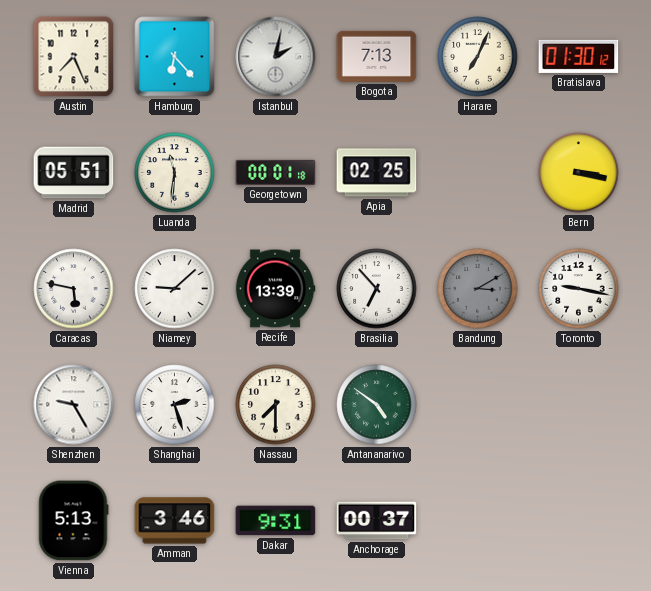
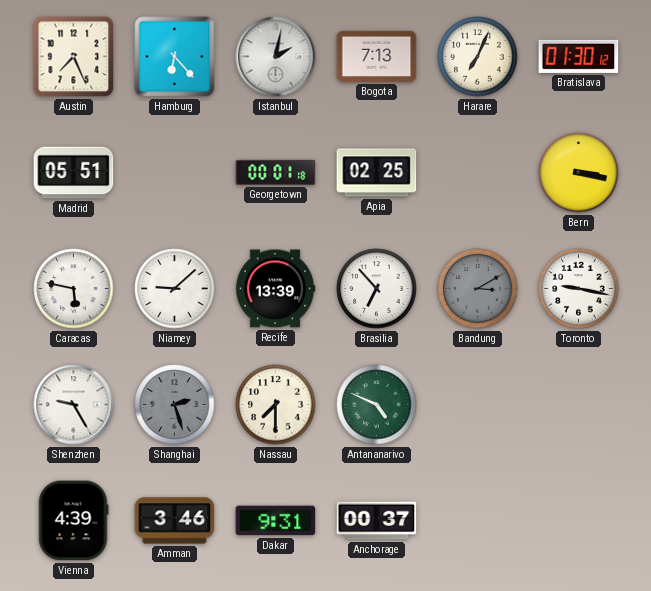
Luanda: 11:31 -> none (175, 173)
Shanghai dial: white -> grey (175, 405)
Antananarivo: 4:51 -> 4:49 (377, 405)
Vienna: 5:13 -> 4:39 (73, 521)
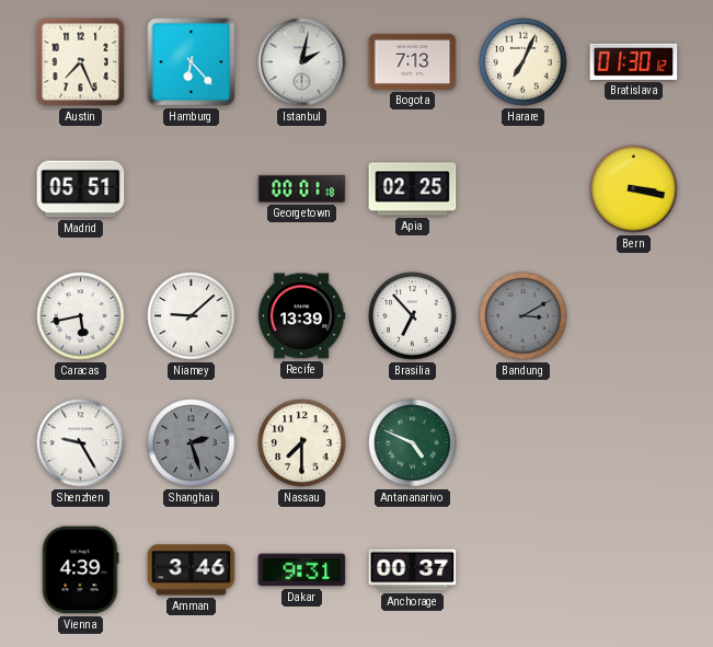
Caracas: 5:47 -> 5:43 (81, 316)
Toronto: 9:17 -> none (579, 289)
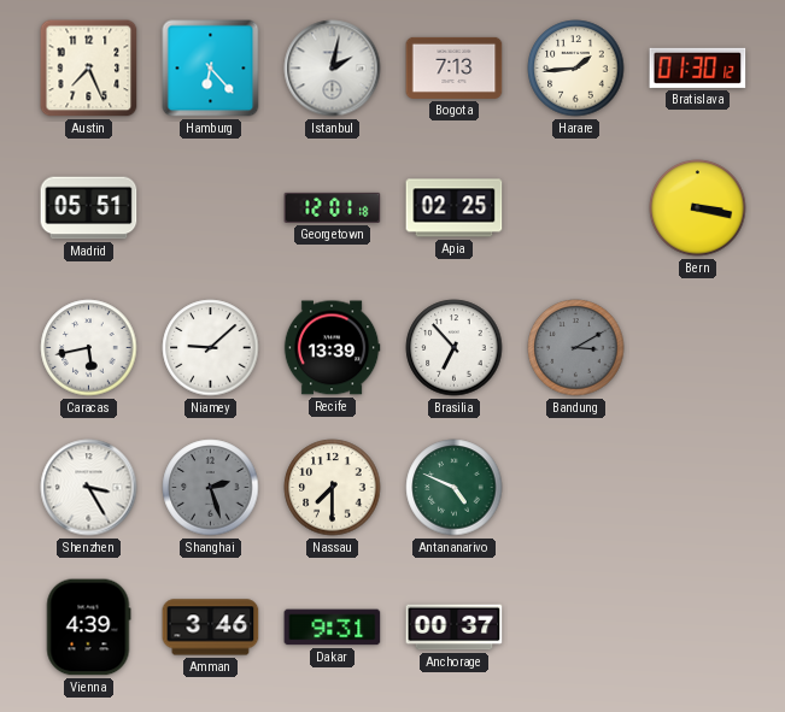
Harare: 7:04 -> 1:44 (576, 69)
Georgetown: 00:01 -> 12:01 (333, 207)
Shenzhen: 9:25 -> 3:25 (89, 488)
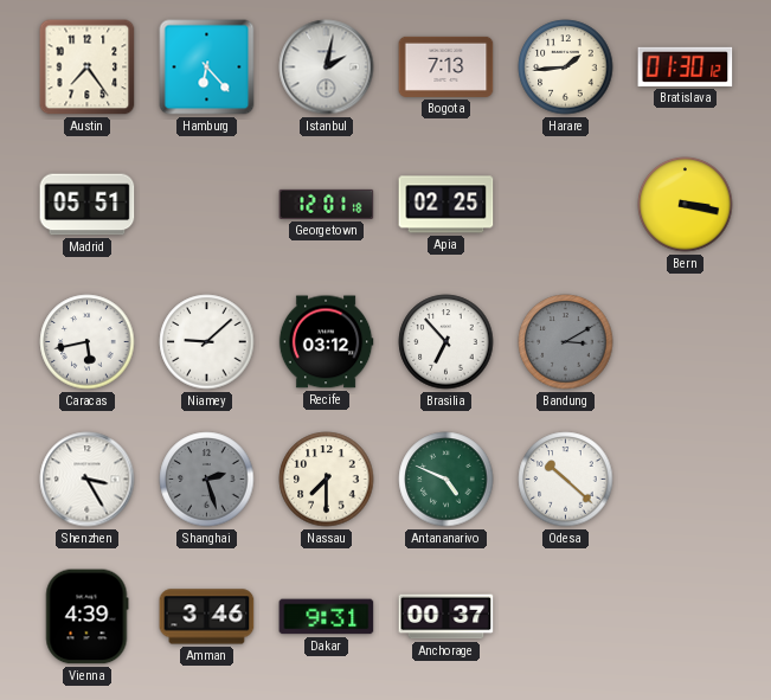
Austin: 7:26 -> 7:24 (88, 68)
Recife: 13:39 -> 03:12 (326, 342)
Odesa: none -> 10:22 (566, 480)
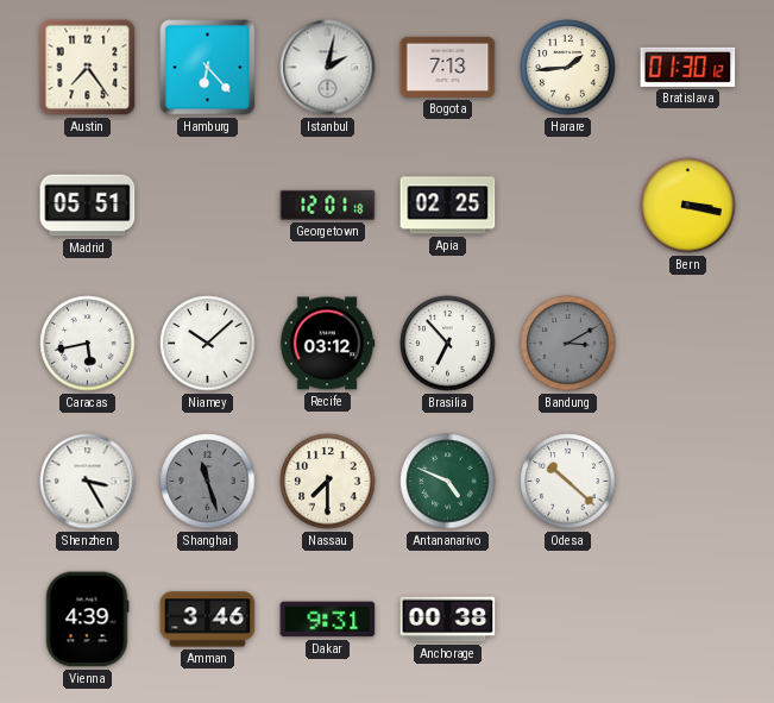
Niamey: 9:08 -> 10:08 (208, 344)
Shanghai: 2:27 -> 11:27 (208, 482)
Anchorage: 00:37 -> 00:38 (448, 620)
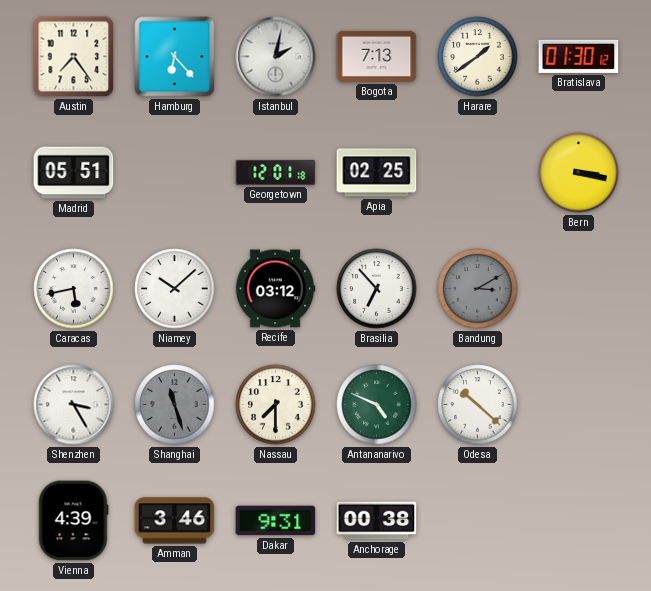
Harare: 1:44 -> 1:39 (478, 57)
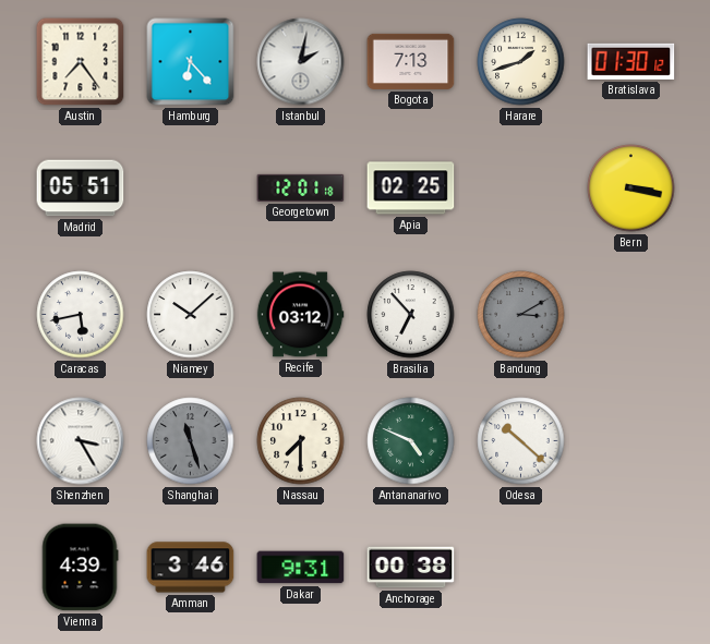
Harare: 1:39 -> 1:42 (521, 62)
